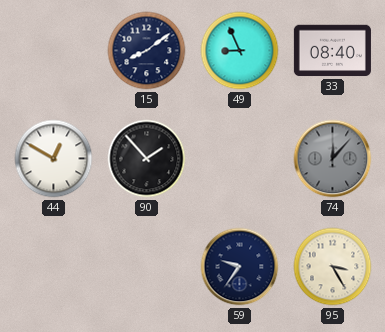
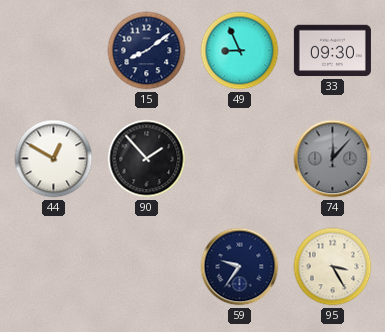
33: 08:40 -> 09:30 (332, 51)
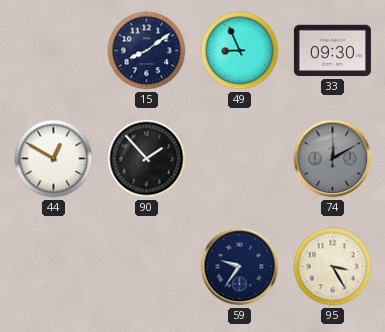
74: 12:07 -> 12:10 (333, 159)
